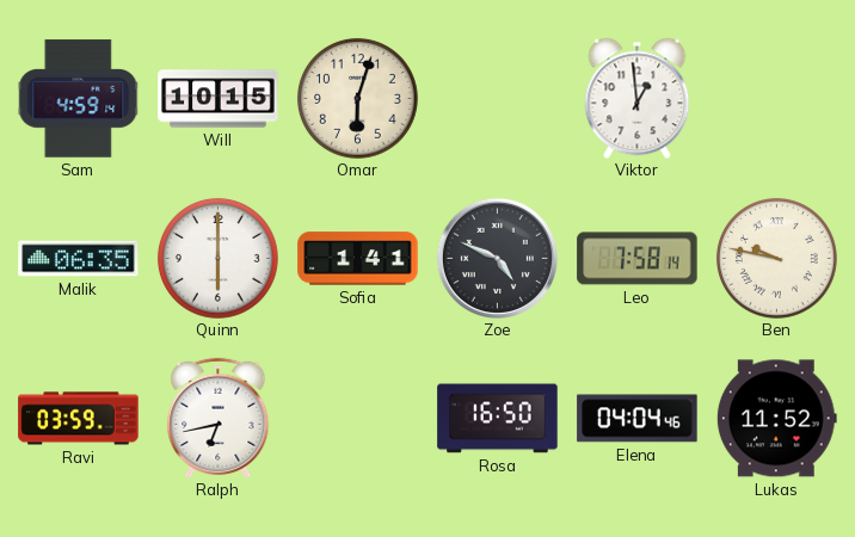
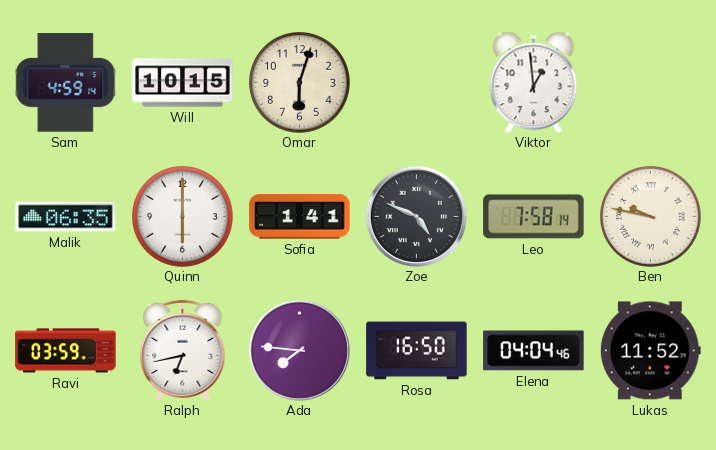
Ada: none -> 7:46 (299, 350)
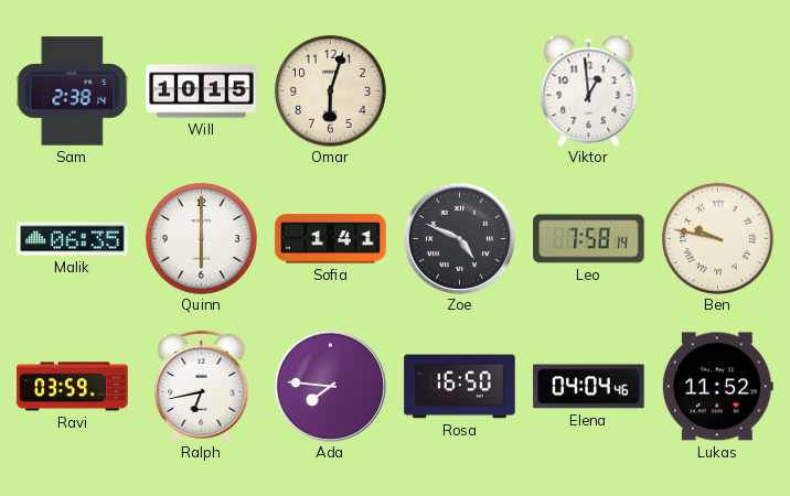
Sam: 4:59 -> 2:38 (72, 91)
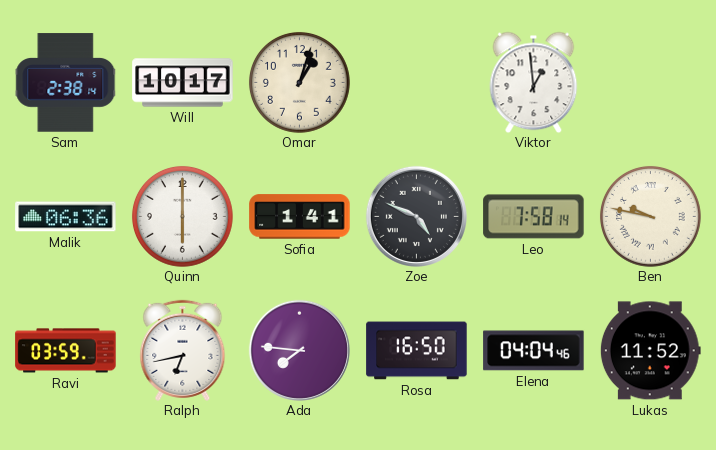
Will: 10:15 -> 10:17 (183, 83)
Omar: 6:03 -> 1:03 (299, 82)
Malik: 06:35 -> 06:36 (66, 217)
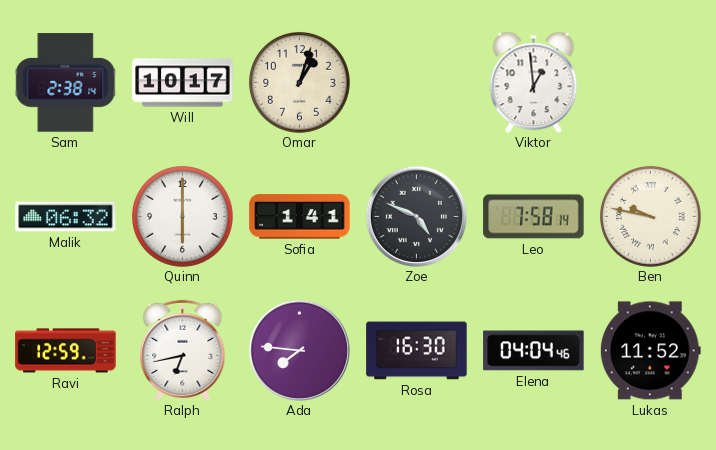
Malik: 06:36 -> 06:32 (66, 217)
Ravi: 03:59 -> 12:59 (66, 351)
Rosa: 16:50 -> 16:30 (417, 351)
